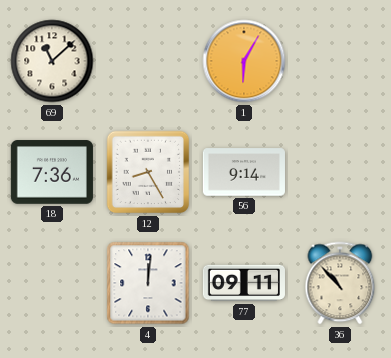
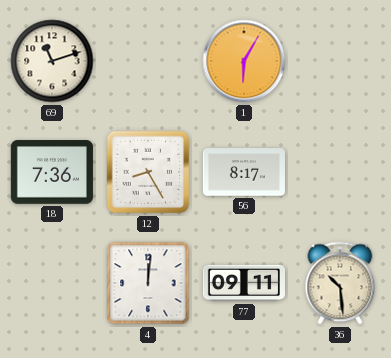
69: 11:08 -> 11:12 (52, 61)
56: 9:14 -> 8:17 (244, 172)
36: 10:53 -> 10:29 (340, 283)
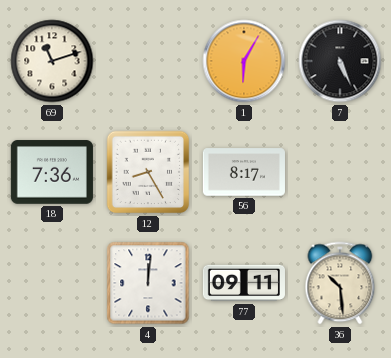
7: none -> 5:26 (340, 61)
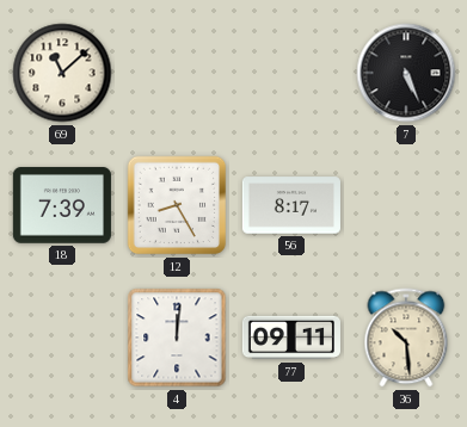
69: 11:12 -> 11:08 (62, 73)
1: 6:05 -> none (244, 61)
18: 7:36 -> 7:39 (62, 205)
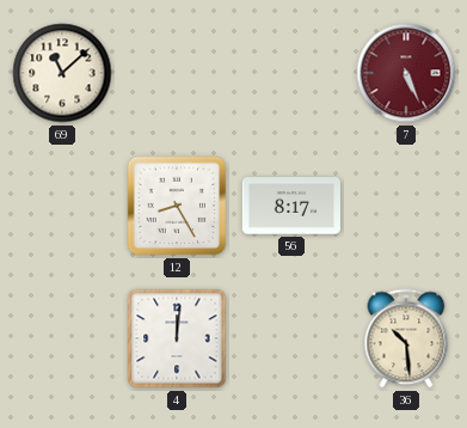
7 dial: black -> burgundy (406, 73)
18: 7:39 -> none (62, 205)
77: 09:11 -> none (291, 338)
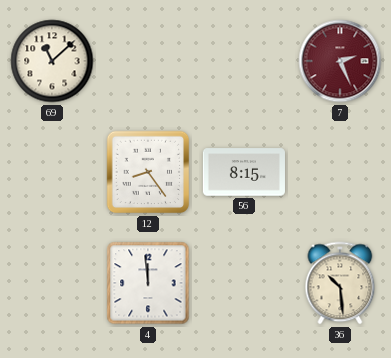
7: 5:26 -> 2:26 (340, 61)
12: 8:25 -> 8:24 (148, 172)
56: 8:17 -> 8:15 (244, 172)
4: 12:01 -> 11:59 (148, 283)
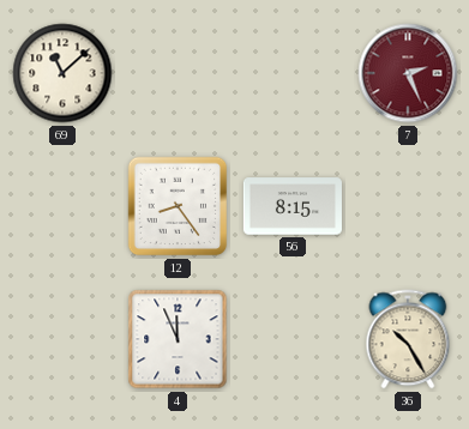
4: 11:59 -> 11:56 (178, 339)
36: 10:29 -> 10:25 (408, 339)
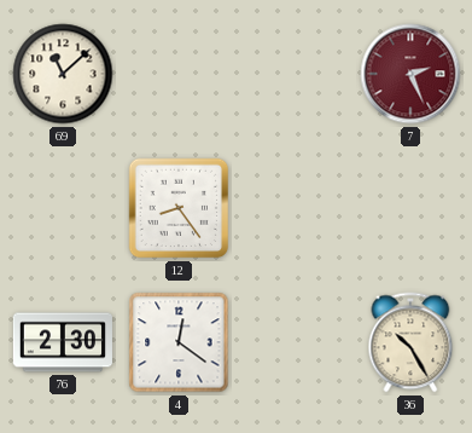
56: 8:15 -> none (293, 206)
76: none -> 2:30 (63, 342)
4: 11:56 -> 12:21 (179, 342)
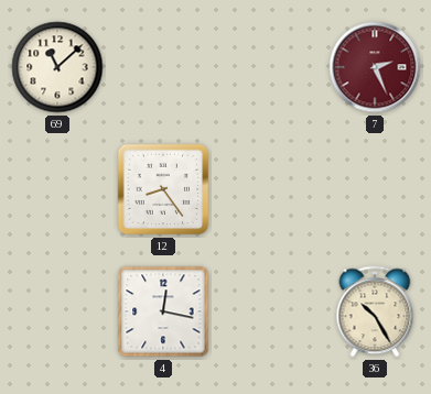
76: 2:30 -> none (63, 342)
4: 12:21 -> 12:17 (163, 311)
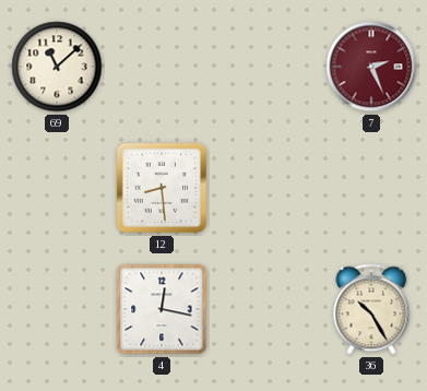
12: 8:24 -> 8:29 (162, 188)
